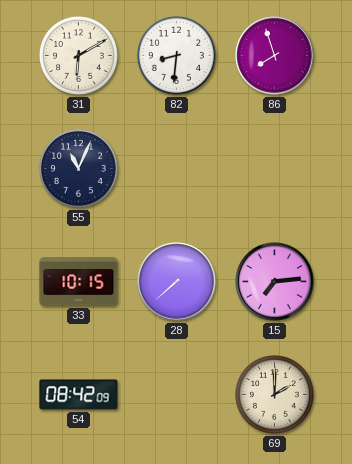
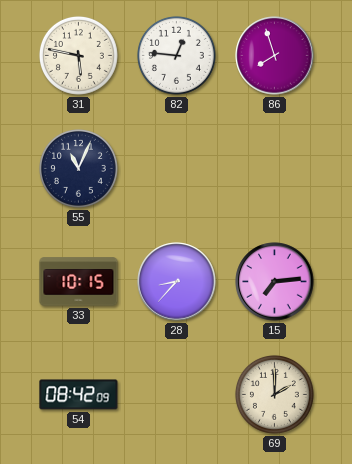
31: 6:10 -> 5:47 (78, 55)
82: 8:31 -> 12:46 (176, 55)
28: 7:38 -> 8:37 (177, 282)
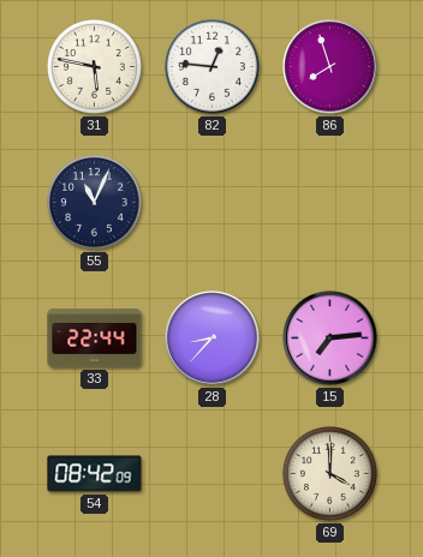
33: 10:15 -> 22:44 (95, 339)
69: 2:00 -> 4:00 (329, 473)
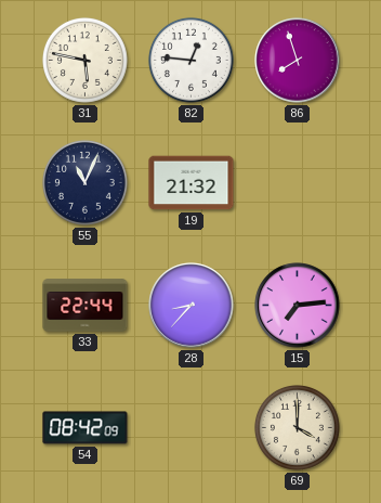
19: none -> 21:32 (192, 183)
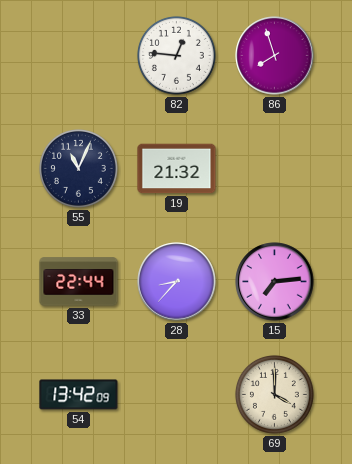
31: 5:47 -> none (84, 60)
54: 08:42 -> 13:42 (79, 395)
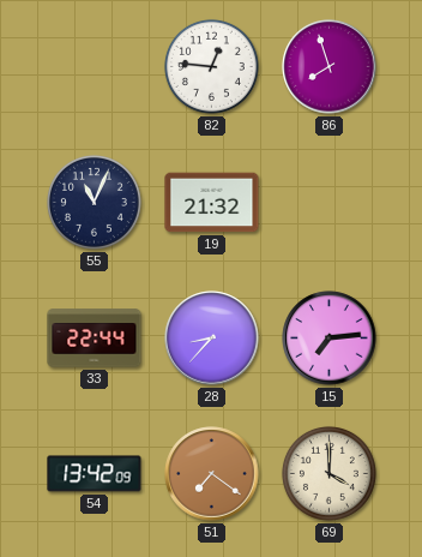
51: none -> 7:21 (212, 474)
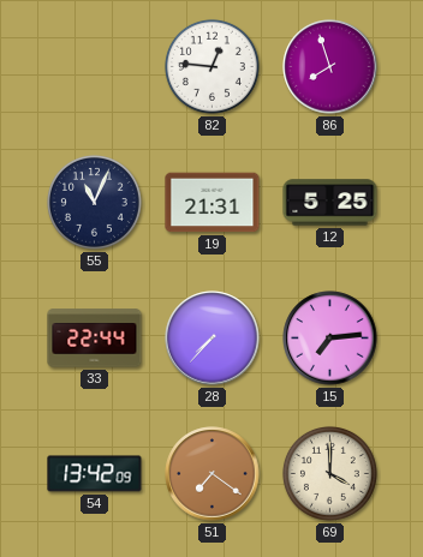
19: 21:32 -> 21:31 (213, 203)
12: none -> 5:25 (330, 203)
28: 8:37 -> 7:37 (213, 339)
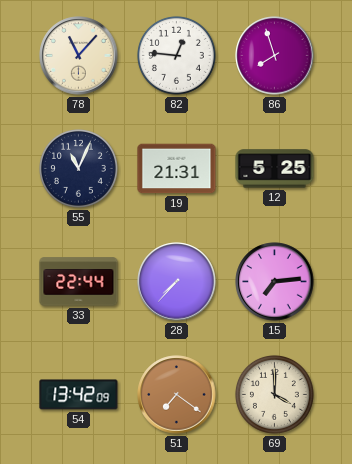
78: none -> 11:07 (79, 56)
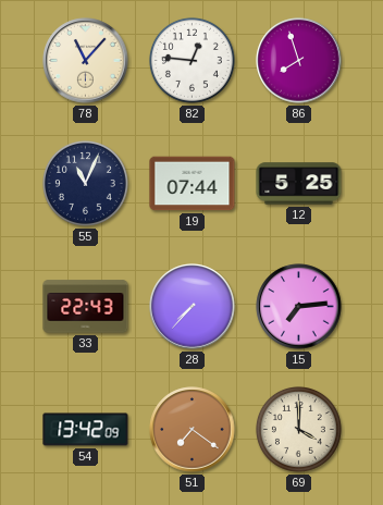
19: 21:31 -> 07:44 (193, 184)
33: 22:44 -> 22:43 (86, 307)
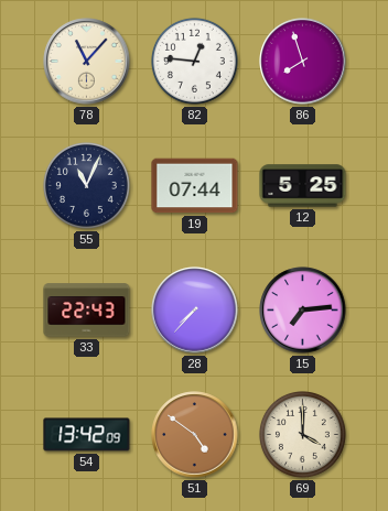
51: 7:21 -> 4:51 (195, 435)
